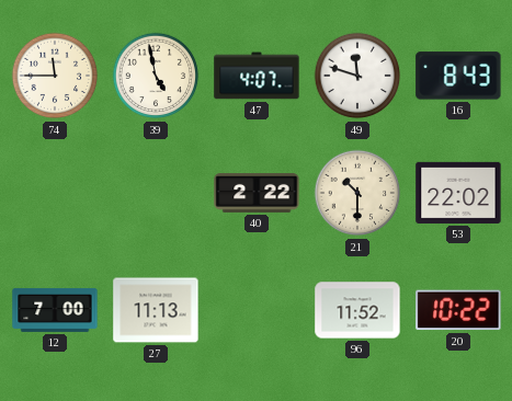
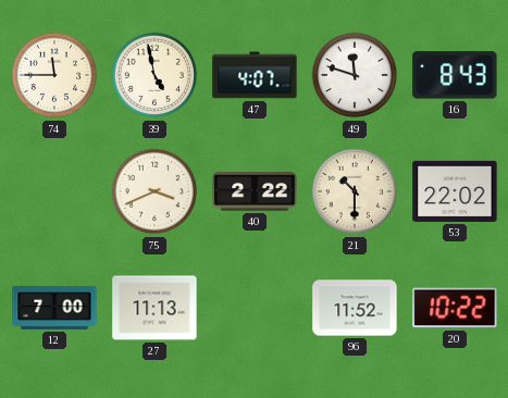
75: none -> 3:41 (154, 191)
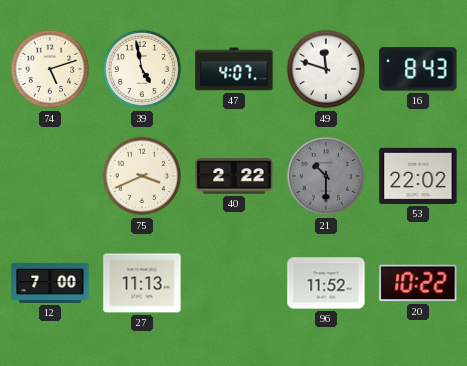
74: 11:45 -> 5:12 (50, 69)
21 dial: cream -> grey (326, 176)
